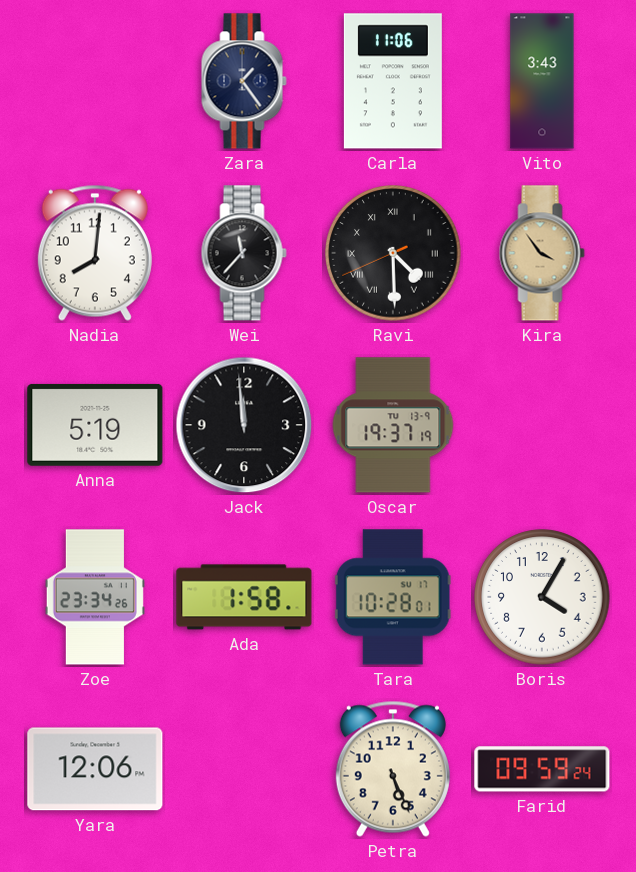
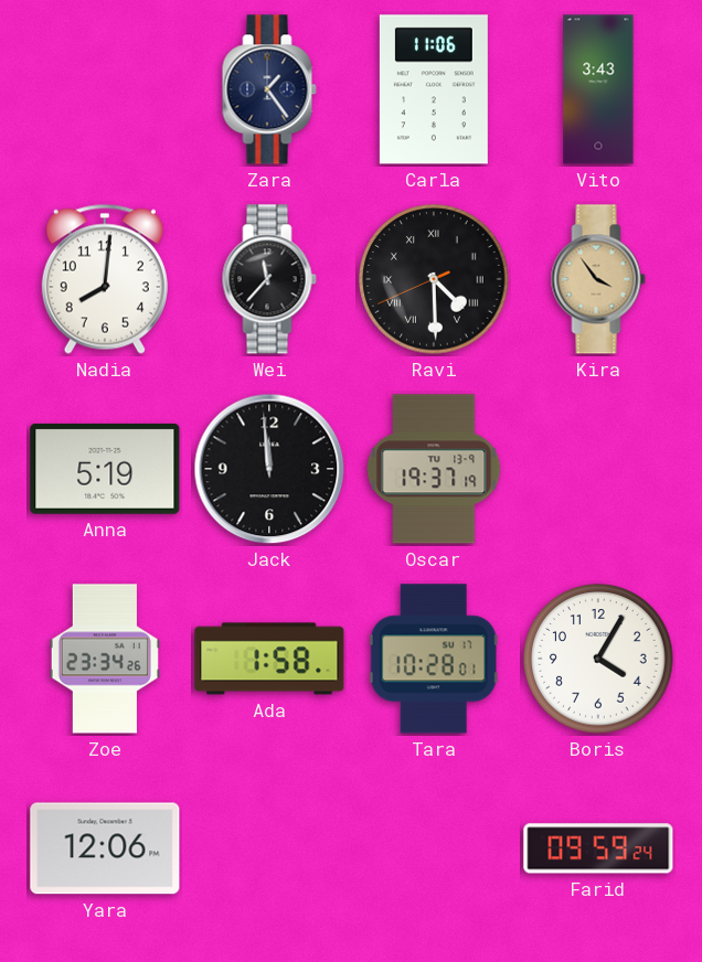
Petra: 5:26 -> none (393, 769)
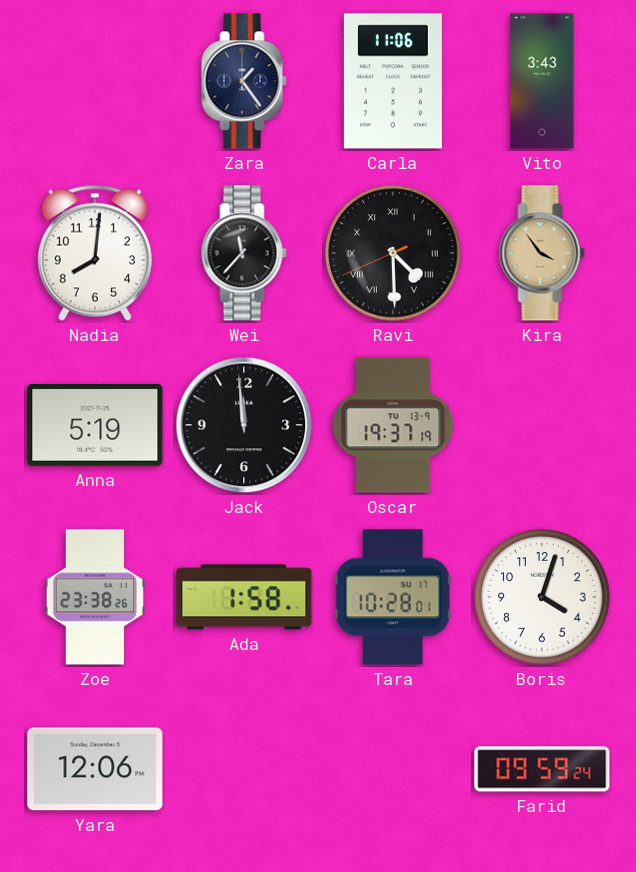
Zoe: 23:34 -> 23:38 (95, 597)
Boris: 4:05 -> 4:03 (542, 597)
